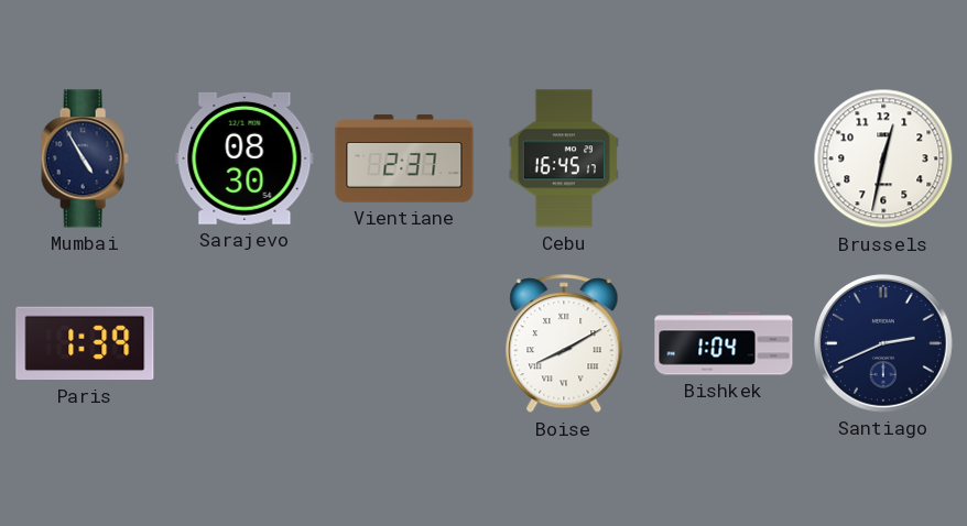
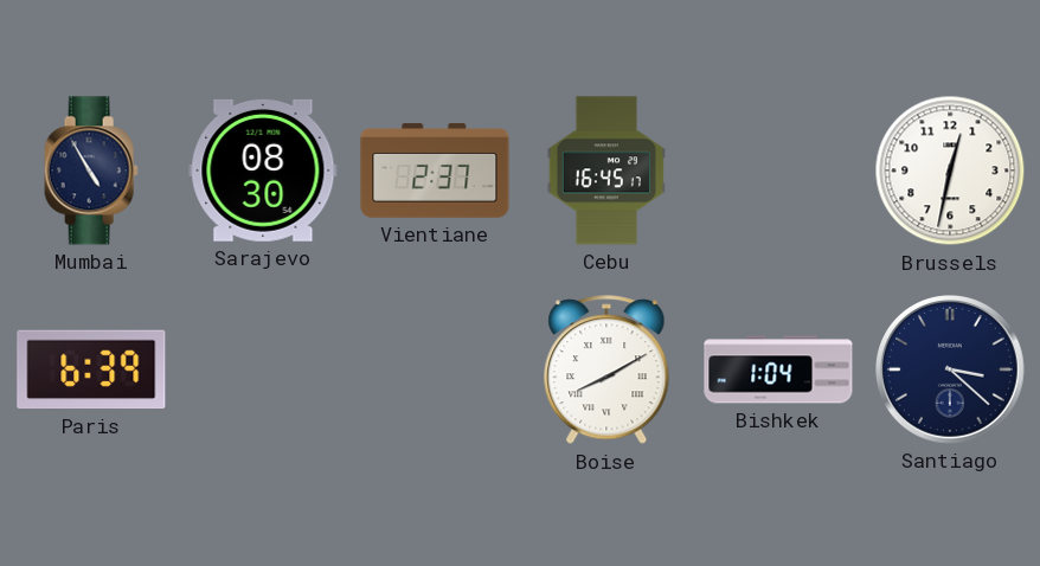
Paris: 1:39 -> 6:39 (91, 369)
Santiago: 2:41 -> 3:22 (951, 371)
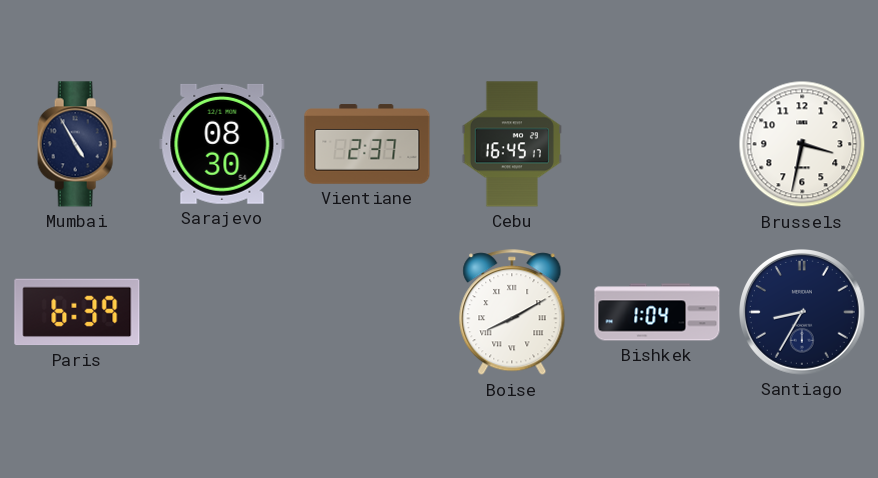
Brussels: 12:32 -> 3:32 (802, 144)
Santiago: 3:22 -> 8:35 (803, 313)
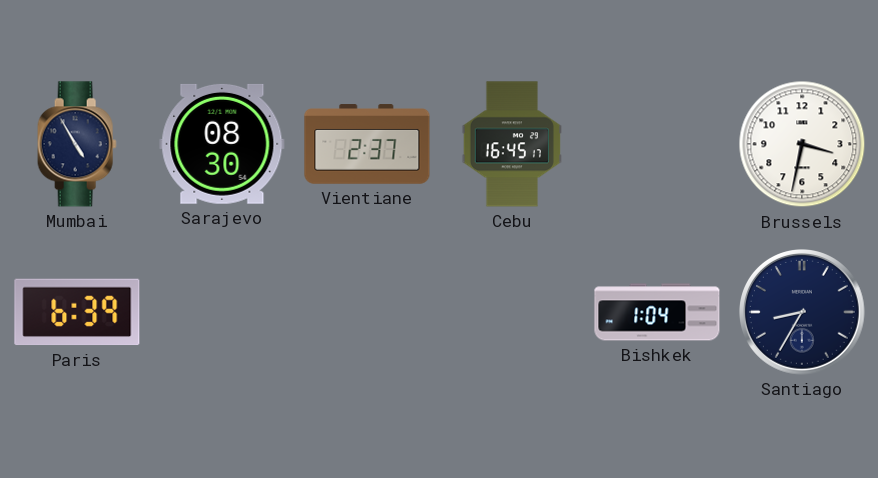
Boise: 8:10 -> none (512, 313)
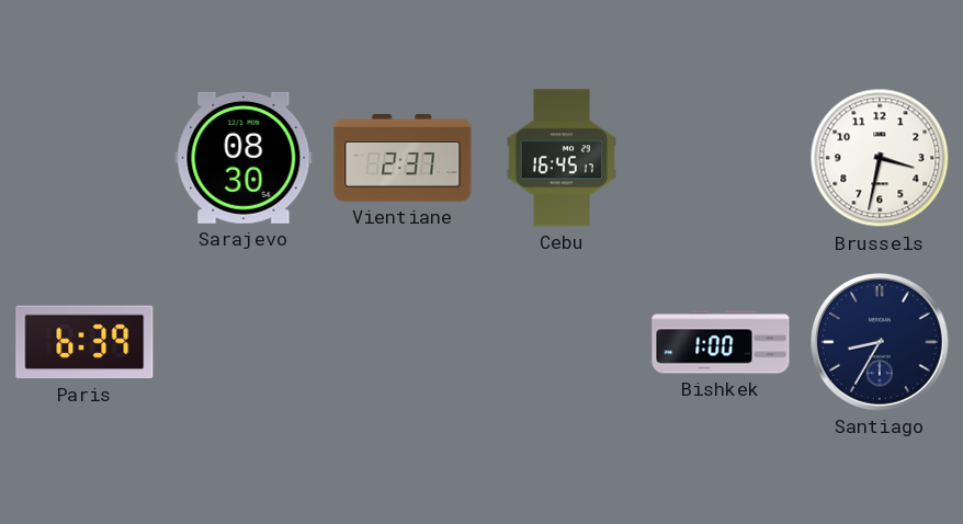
Mumbai: 4:55 -> none (77, 144)
Bishkek: 1:04 -> 1:00 (721, 342)
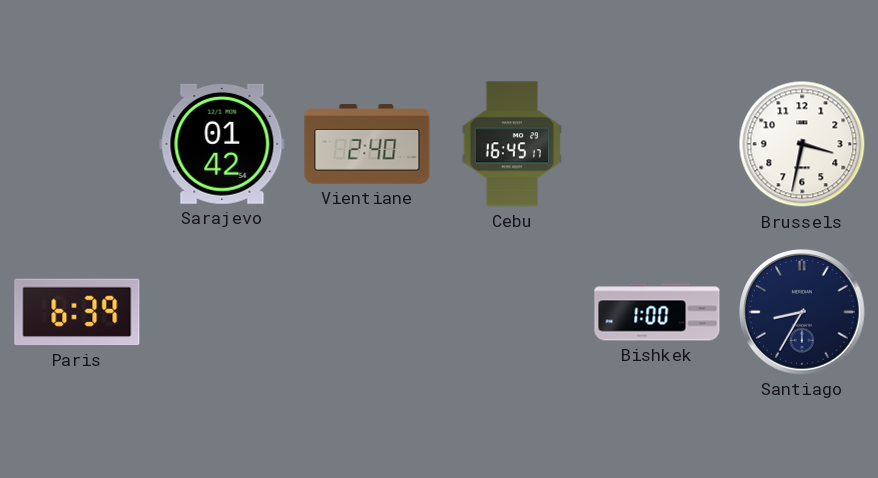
Sarajevo: 08:30 -> 01:42 (222, 144)
Vientiane: 2:37 -> 2:40 (367, 144)
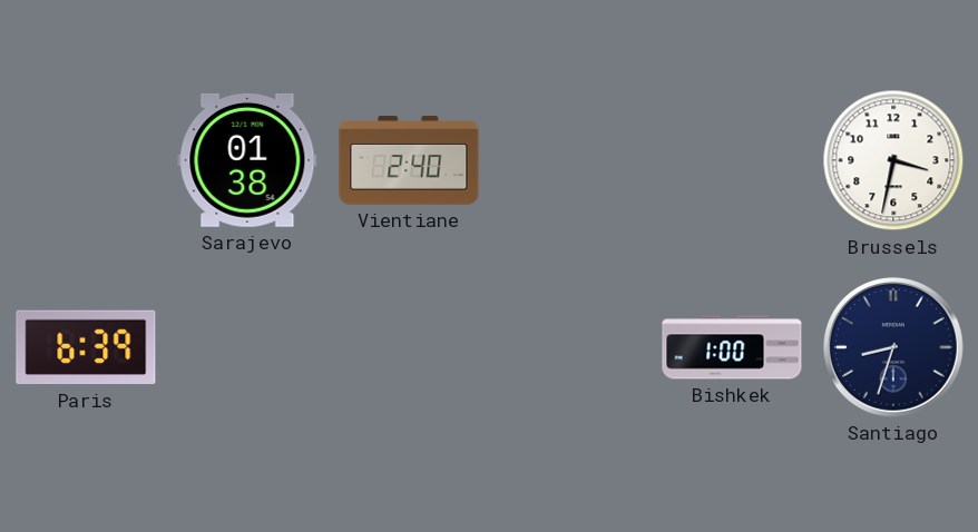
Sarajevo: 01:42 -> 01:38 (247, 160)
Cebu: 16:45 -> none (512, 144)
Santiago: 8:35 -> 8:33 (894, 348)
